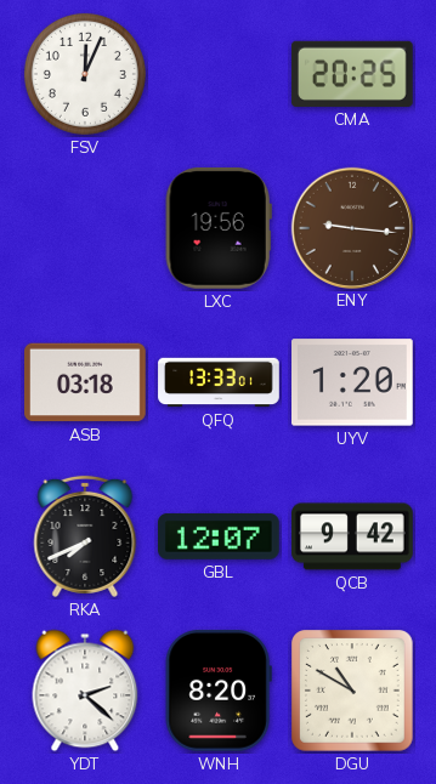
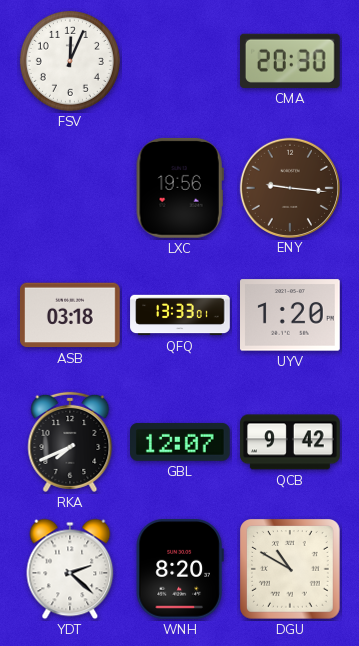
CMA: 20:25 -> 20:30 (290, 61)
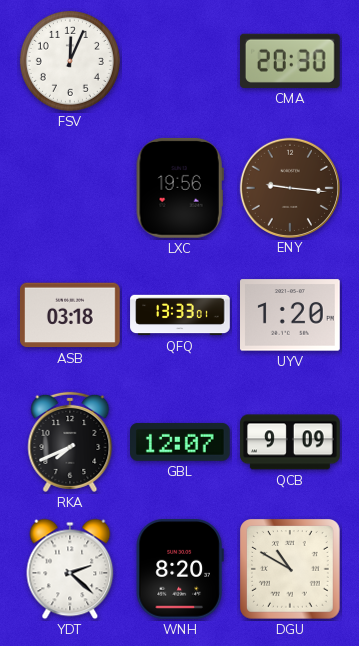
QCB: 9:42 -> 9:09 (290, 442)
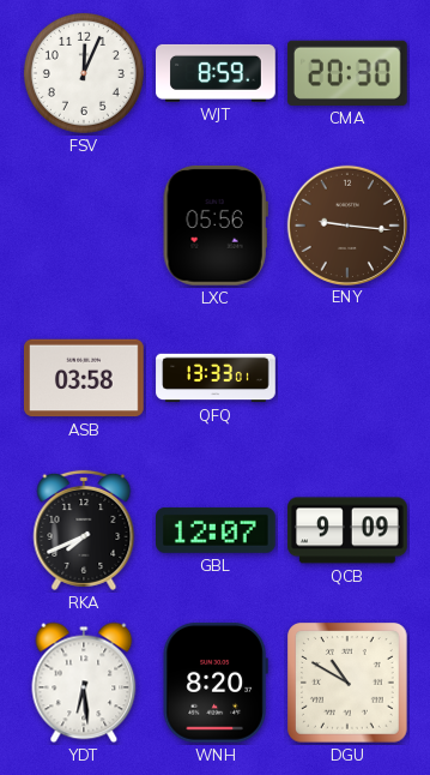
WJT: none -> 8:59 (216, 73)
LXC: 19:56 -> 05:56 (216, 226)
ASB: 03:18 -> 03:58 (85, 378)
UYV: 1:20 -> none (291, 315)
YDT: 2:22 -> 6:29 (84, 683)
